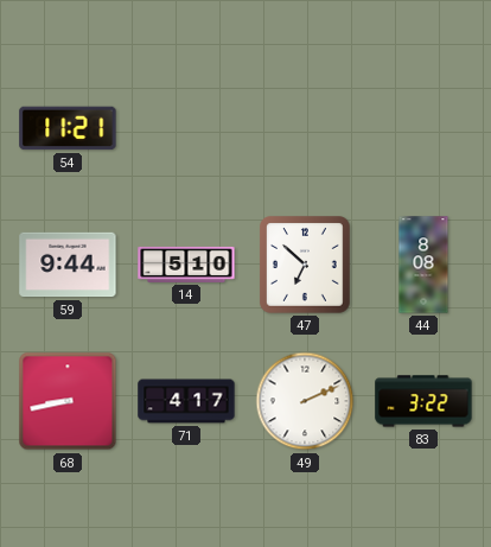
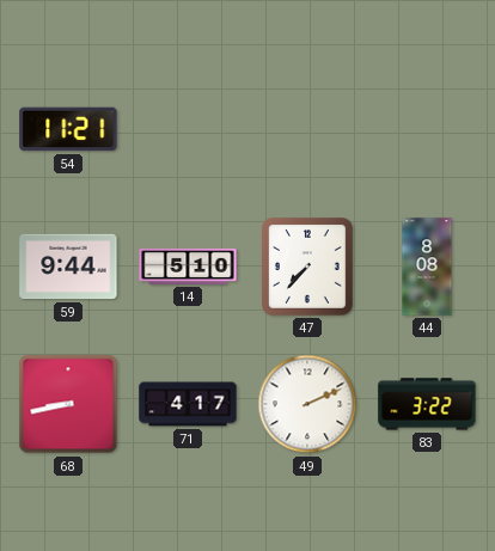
47: 6:52 -> 7:37 (308, 268)
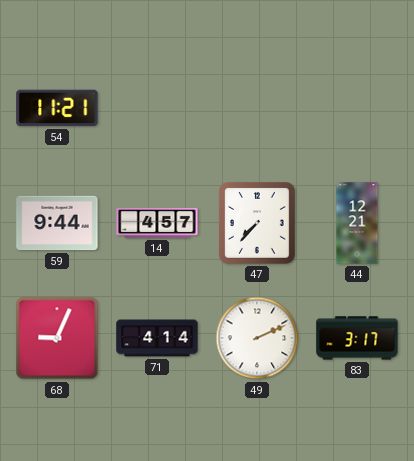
14: 5:10 -> 4:57 (157, 223)
44: 8:08 -> 12:21 (357, 223)
68: 8:43 -> 9:04 (57, 338)
71: 4:17 -> 4:14 (157, 338)
83: 3:22 -> 3:17 (357, 338)
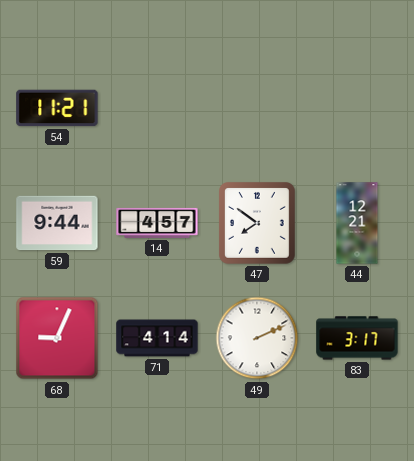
47: 7:37 -> 7:51 (258, 224)
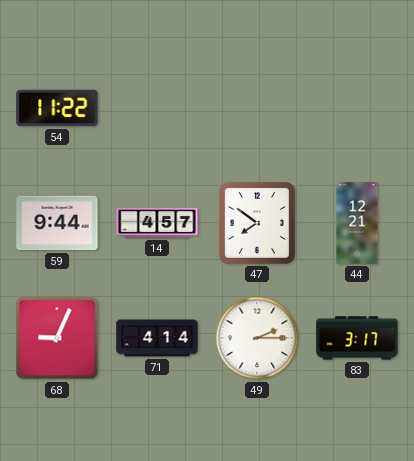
54: 11:21 -> 11:22 (57, 108)
49: 2:11 -> 2:15 (257, 338)
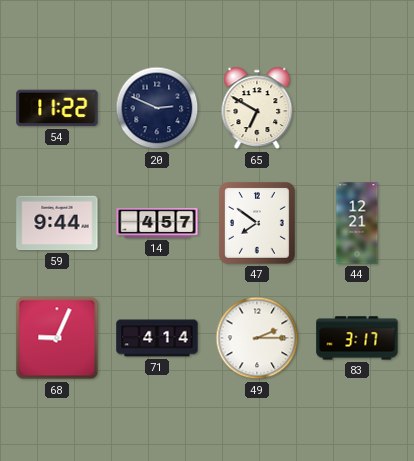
20: none -> 2:49 (157, 108)
65: none -> 6:50 (257, 108)
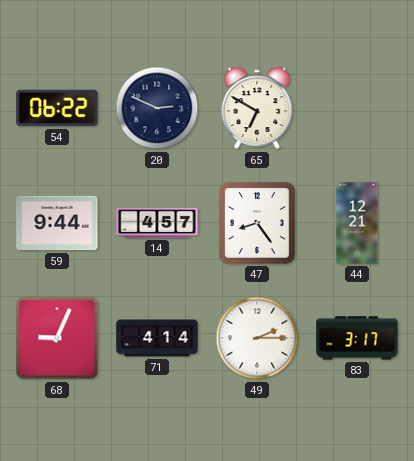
54: 11:22 -> 06:22 (57, 108)
47: 7:51 -> 8:24 (258, 224)
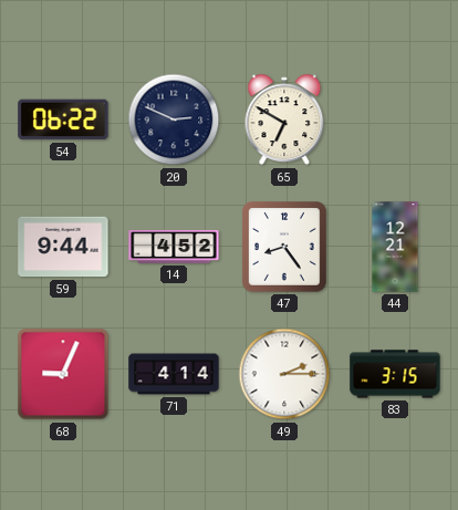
14: 4:57 -> 4:52 (174, 247)
83: 3:17 -> 3:15 (395, 374)
